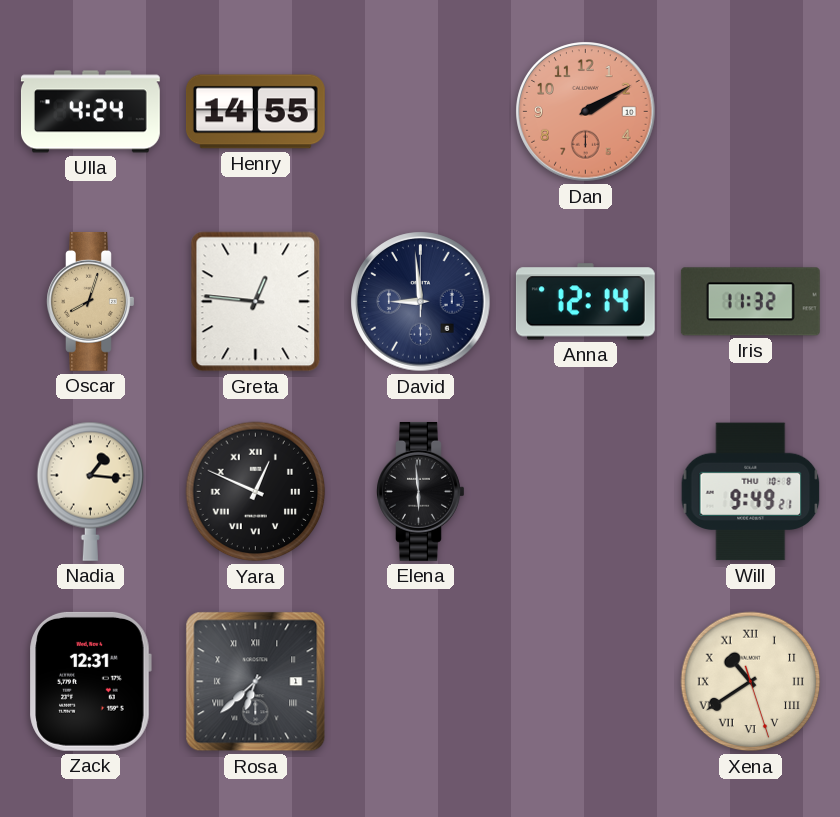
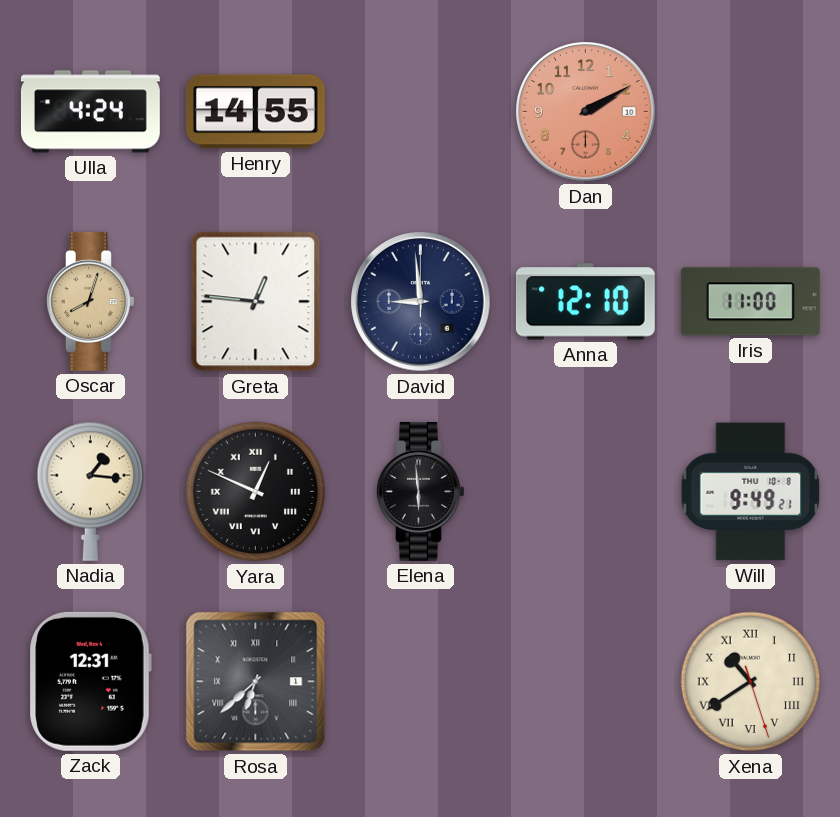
Anna: 12:14 -> 12:10 (585, 302)
Iris: 11:32 -> 11:00 (750, 302)
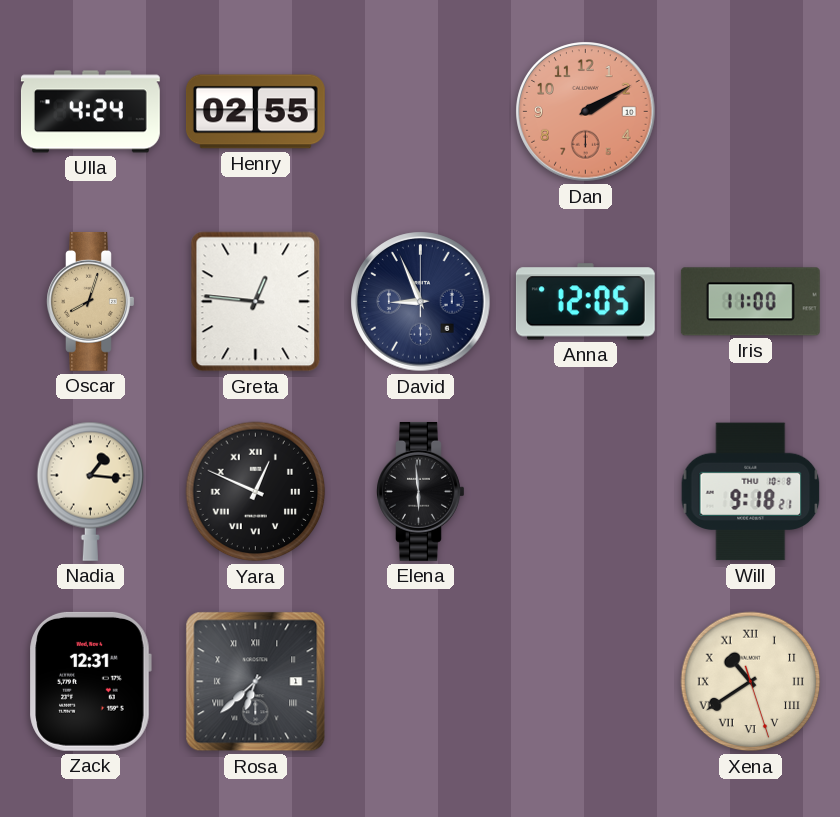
Henry: 14:55 -> 02:55 (255, 112)
David: 8:59 -> 8:56 (421, 302)
Anna: 12:10 -> 12:05 (585, 302)
Will: 9:49 -> 9:18 (751, 492)
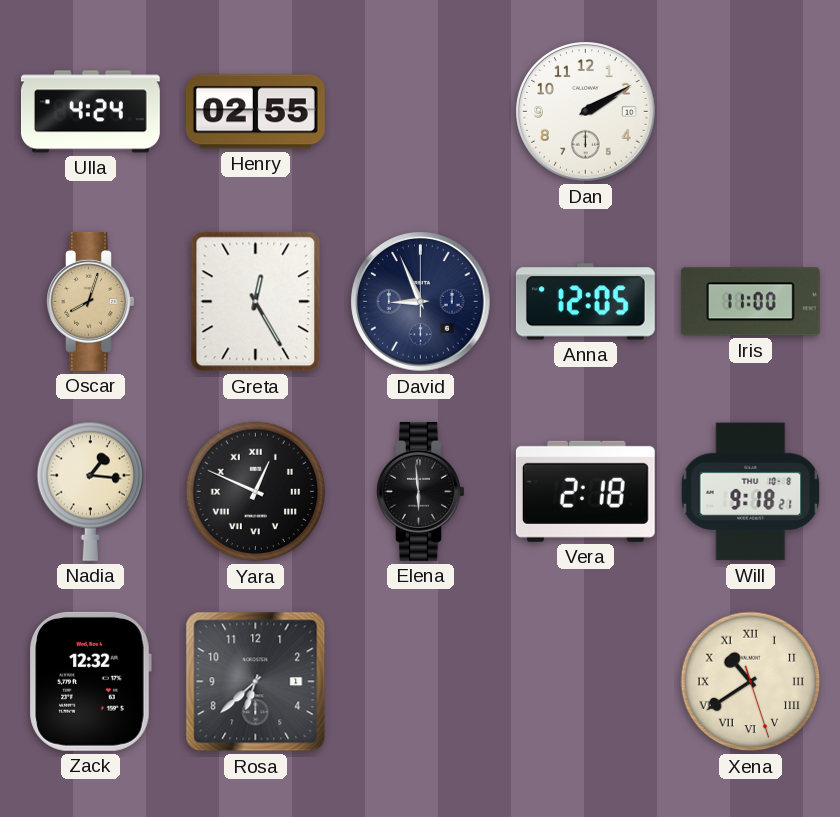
Dan dial: salmon -> white (586, 112)
Greta: 12:46 -> 12:25 (256, 302)
Vera: none -> 2:18 (585, 491)
Zack: 12:31 -> 12:32 (90, 681)
Rosa numerals: Roman -> Arabic (256, 682)
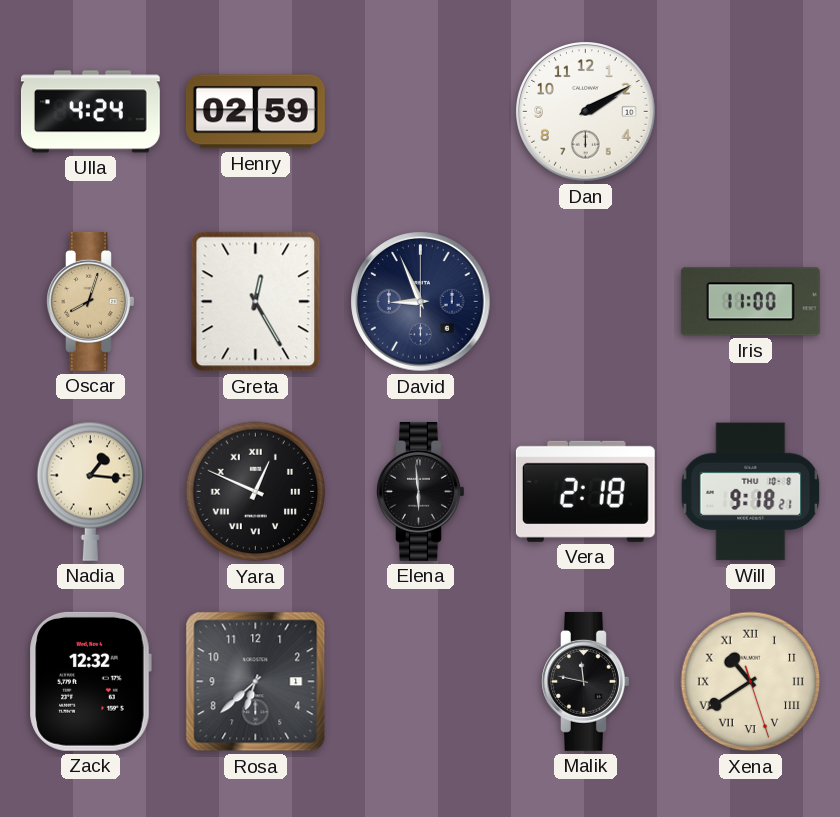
Henry: 02:55 -> 02:59 (255, 112)
Anna: 12:05 -> none (585, 302)
Malik: none -> 11:47 (586, 681)
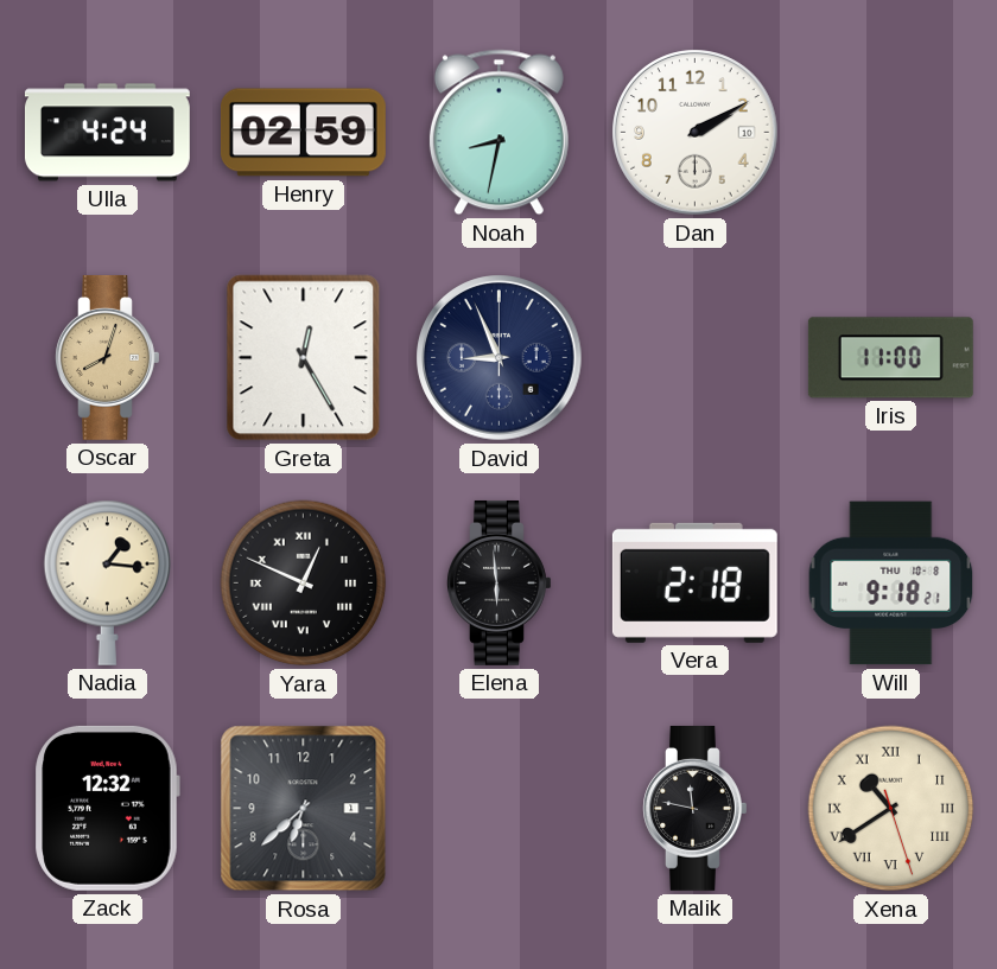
Noah: none -> 8:32 (498, 133)
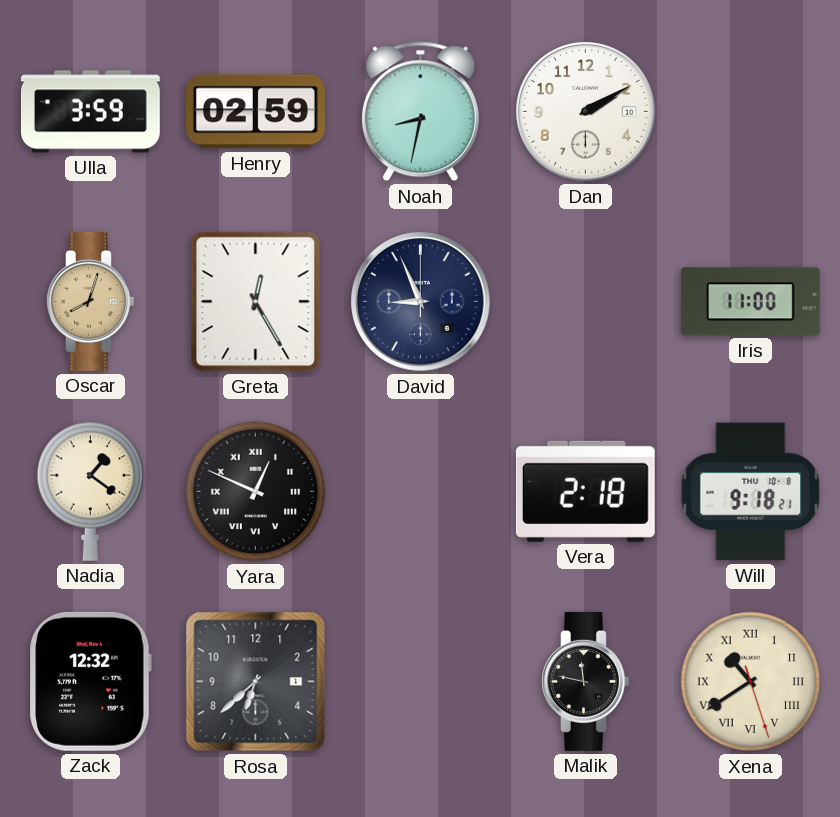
Ulla: 4:24 -> 3:59 (90, 112)
Nadia: 1:16 -> 1:21 (91, 491)
Elena: 5:59 -> none (500, 582)
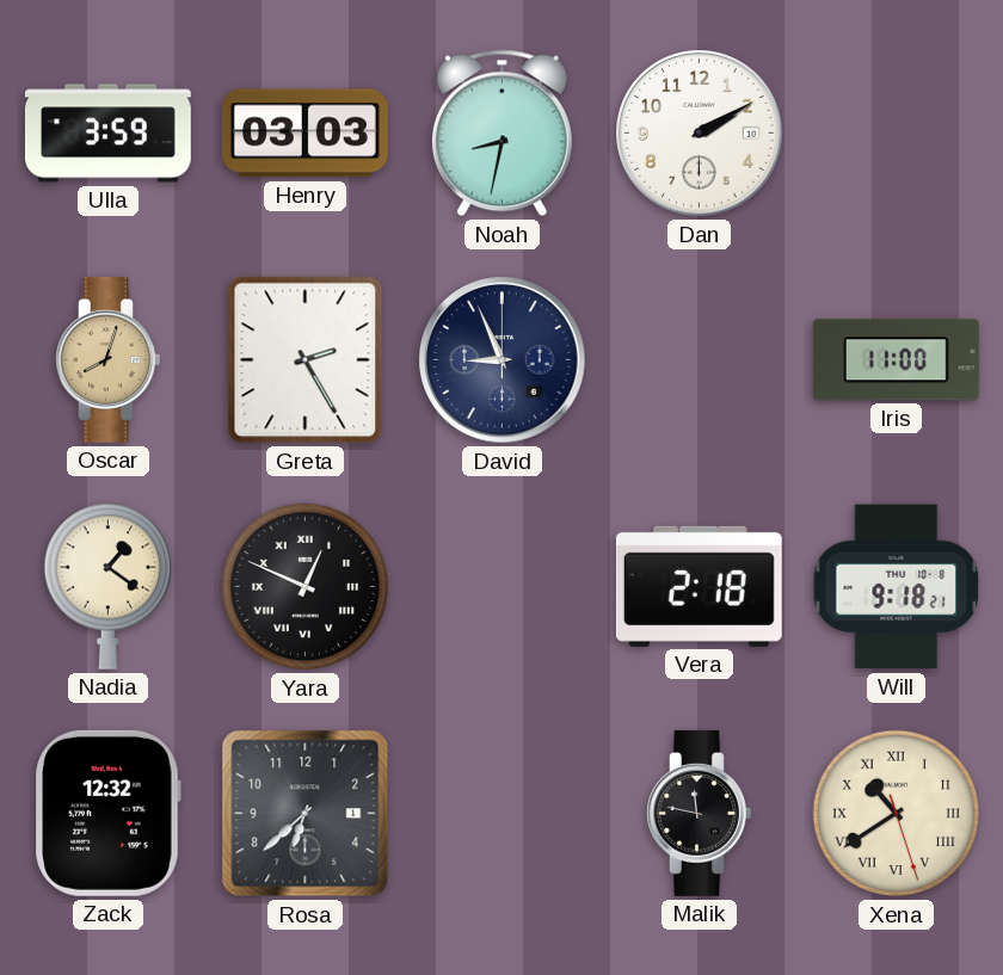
Henry: 02:59 -> 03:03 (304, 134)
Greta: 12:25 -> 2:25 (306, 360)
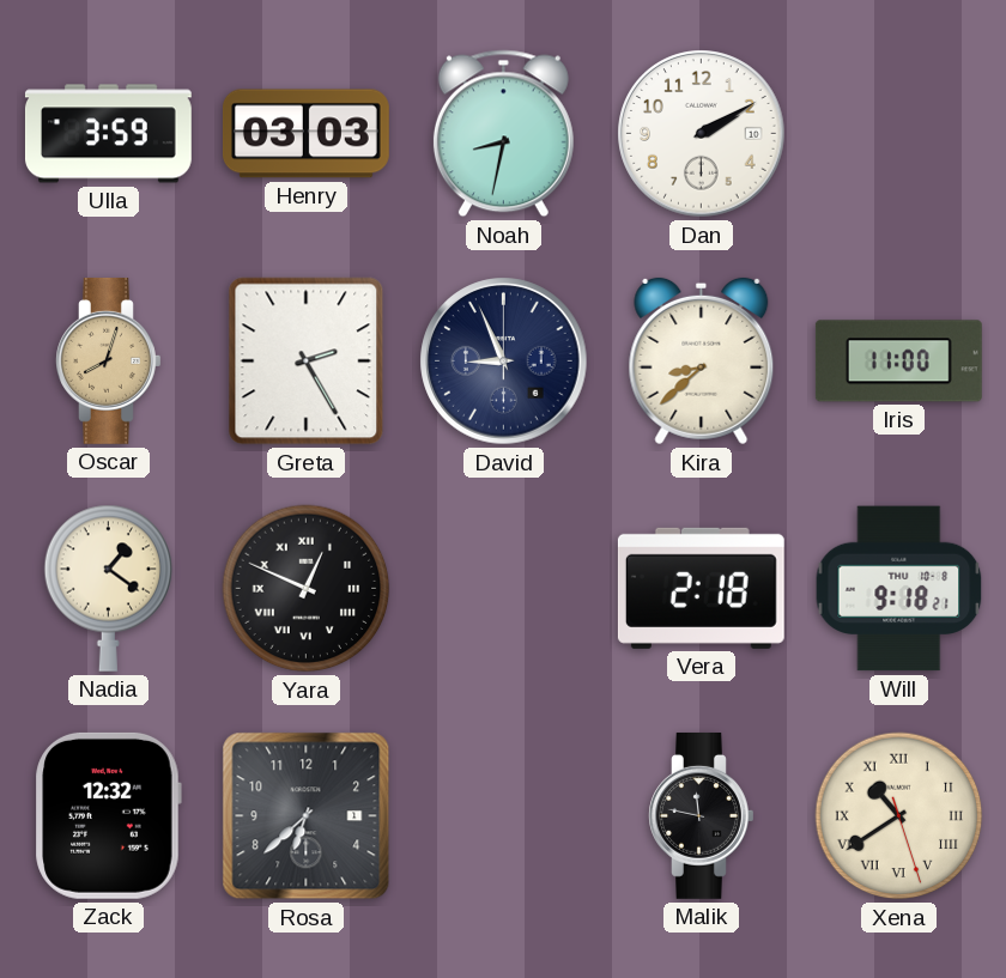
Kira: none -> 8:38 (702, 362)
